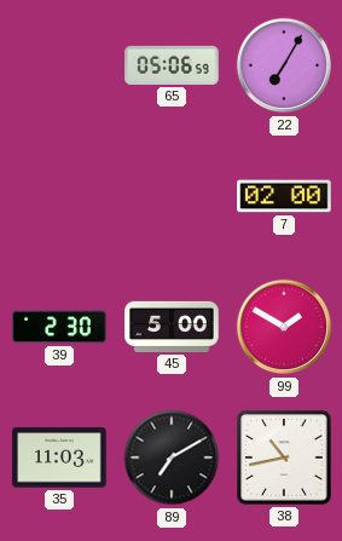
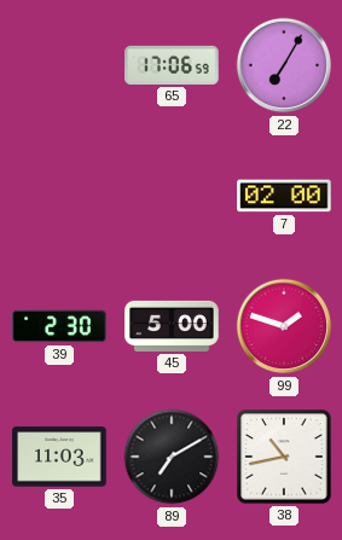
65: 05:06 -> 17:06 (172, 65)
99: 1:50 -> 1:48 (284, 326)
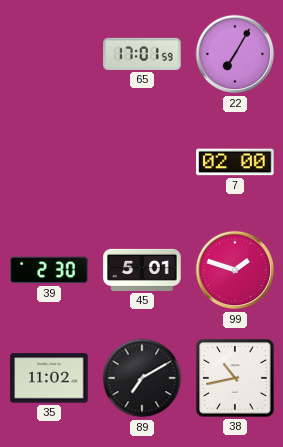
65: 17:06 -> 17:01 (142, 54)
45: 5:00 -> 5:01 (142, 270)
35: 11:03 -> 11:02 (49, 378)
